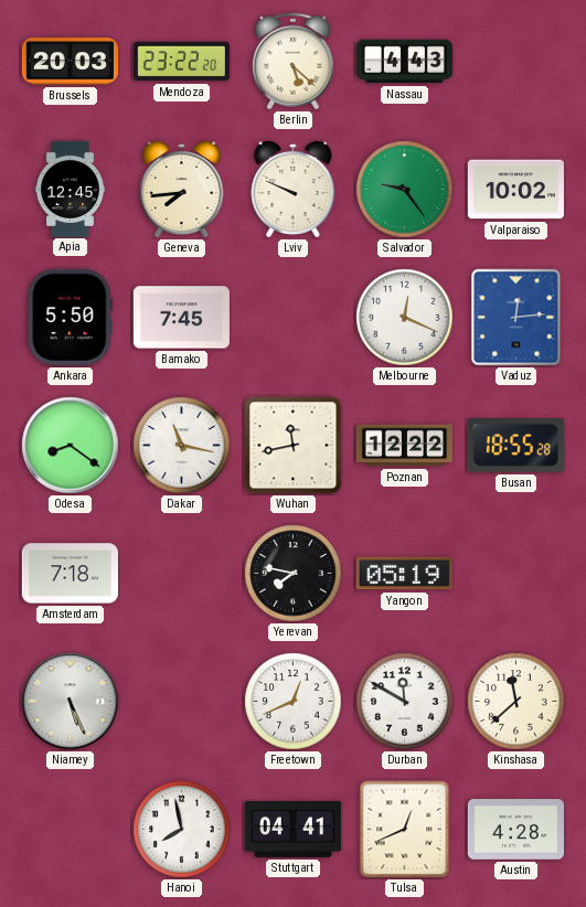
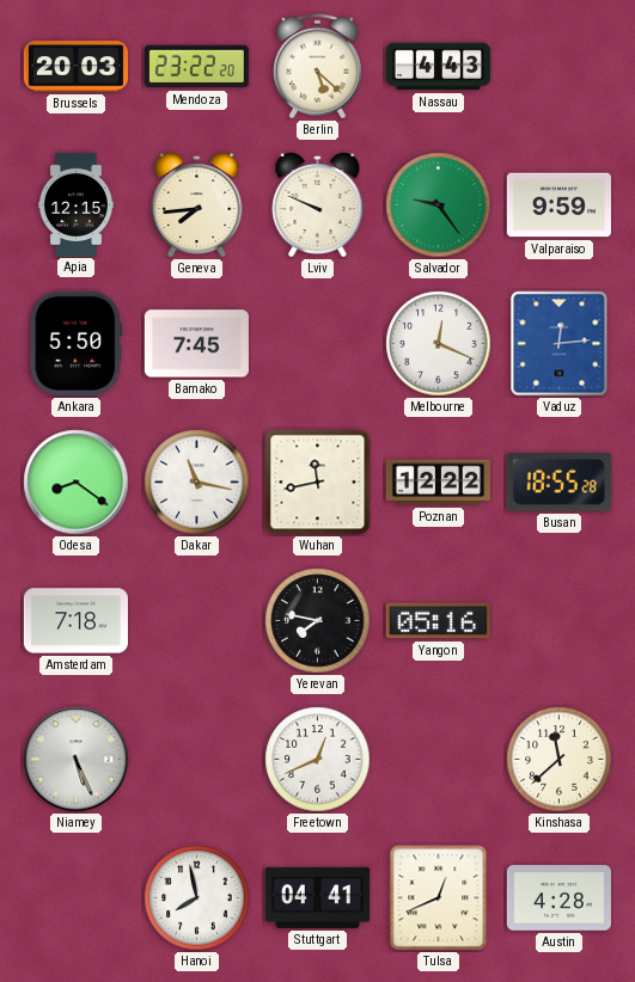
Apia: 12:45 -> 12:15 (75, 204)
Valparaiso: 10:02 -> 9:59 (558, 205)
Yangon: 05:19 -> 05:16 (438, 621)
Durban: 11:50 -> none (405, 702)
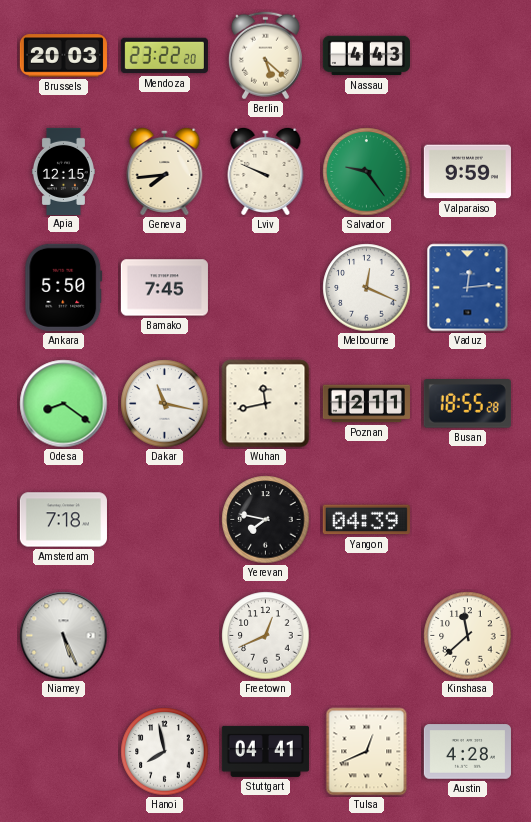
Poznan: 12:22 -> 12:11 (366, 404)
Yangon: 05:16 -> 04:39 (366, 520)
